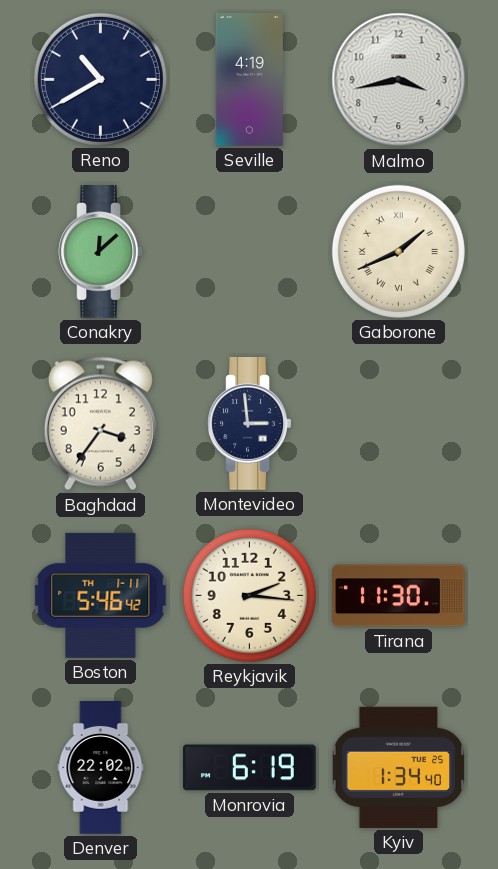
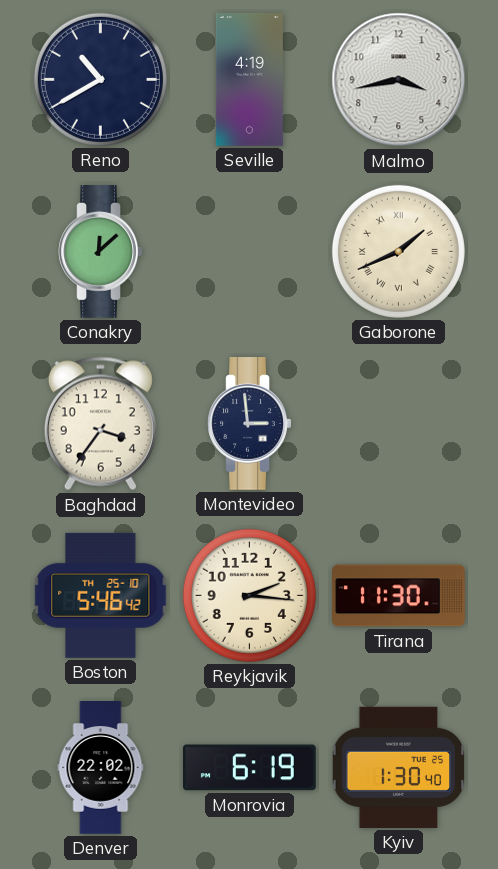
Boston date: TH 1-11 -> TH 25-10 (101, 595)
Kyiv: 1:34 -> 1:30 (399, 767)
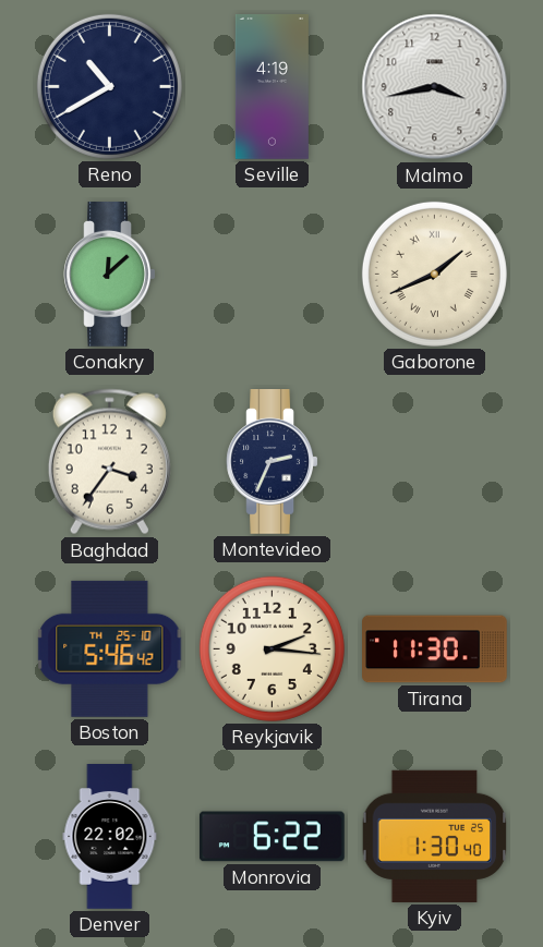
Montevideo: 2:59 -> 2:34 (273, 462)
Monrovia: 6:19 -> 6:22 (271, 837)
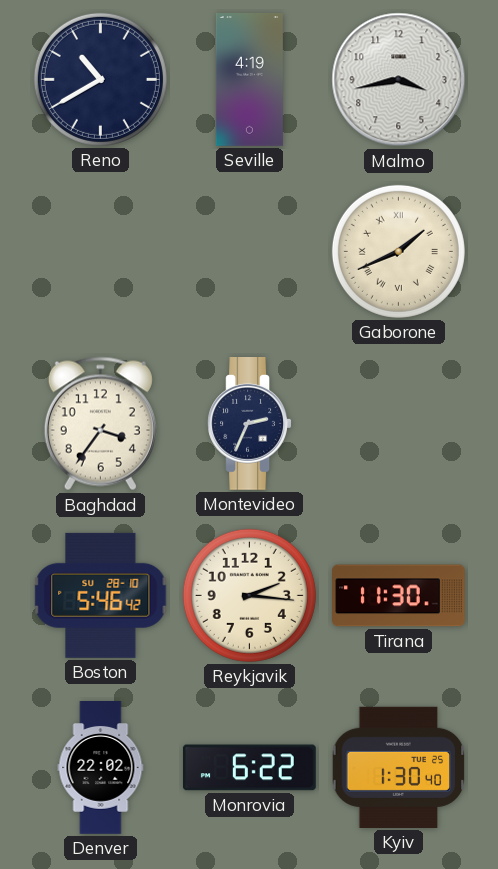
Conakry: 12:08 -> none (110, 275)
Boston date: TH 25-10 -> SU 28-10 (101, 595)
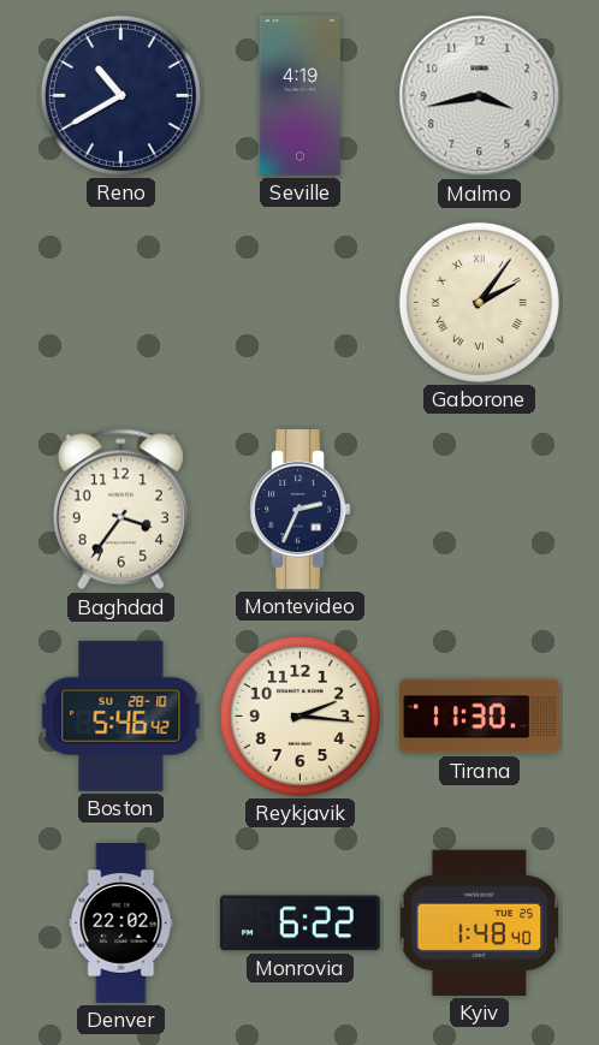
Gaborone: 1:41 -> 2:06 (479, 302)
Kyiv: 1:30 -> 1:48 (480, 922)
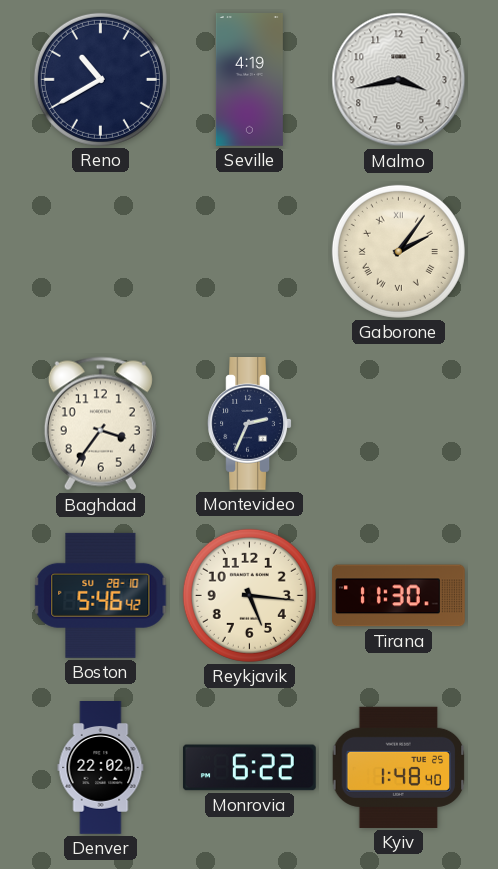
Reykjavik: 2:16 -> 5:16 (249, 595)
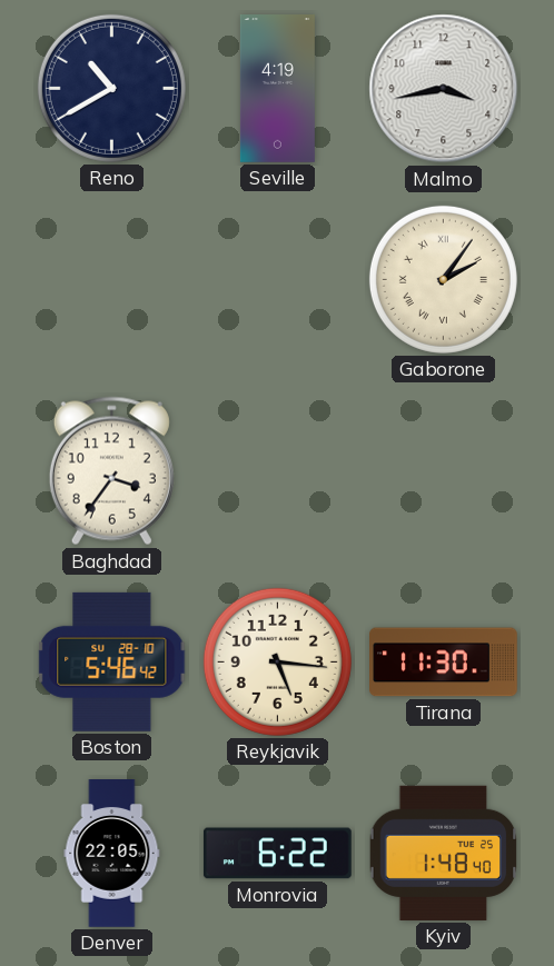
Montevideo: 2:34 -> none (250, 424)
Denver: 22:02 -> 22:05 (112, 854)
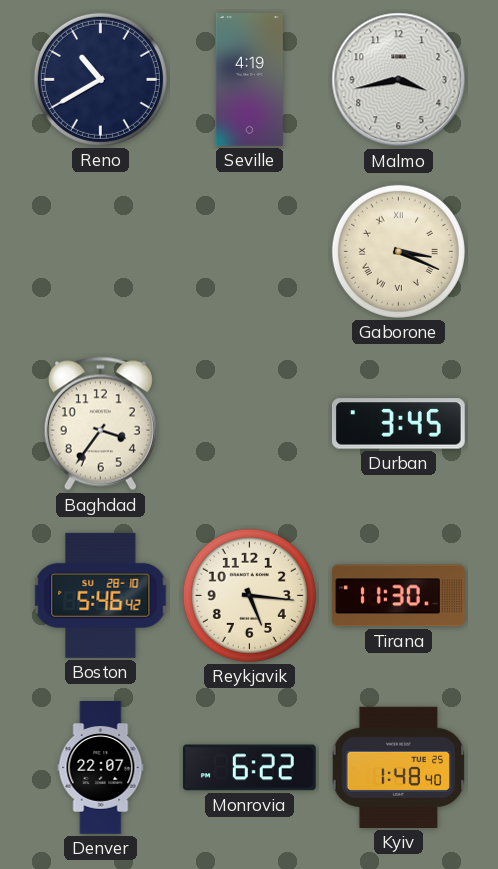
Gaborone: 2:06 -> 3:19 (398, 251)
Durban: none -> 3:45 (398, 424)
Denver: 22:05 -> 22:07 (101, 768)
